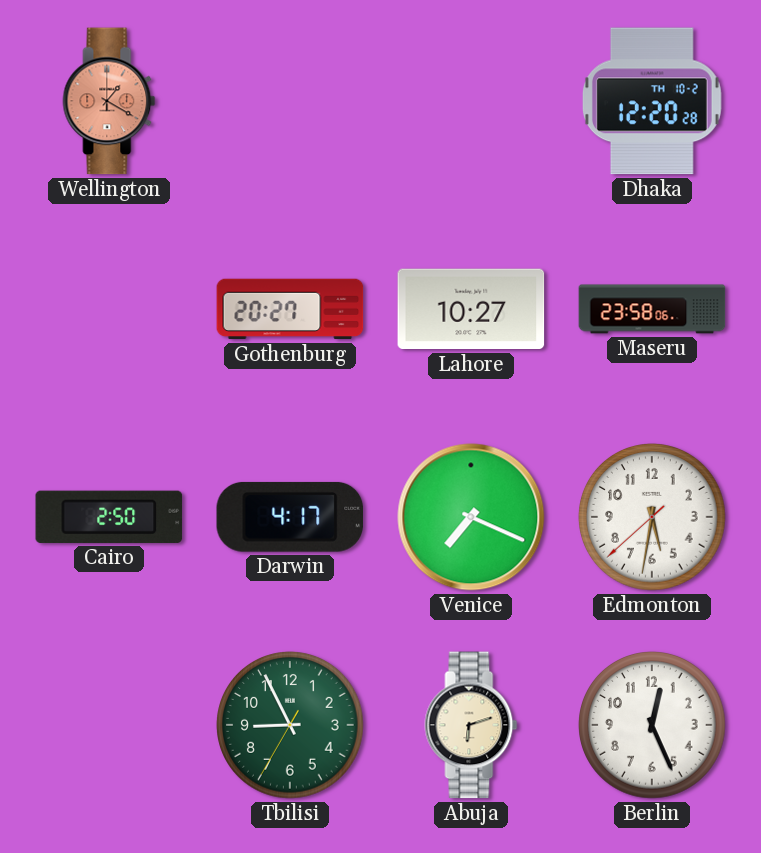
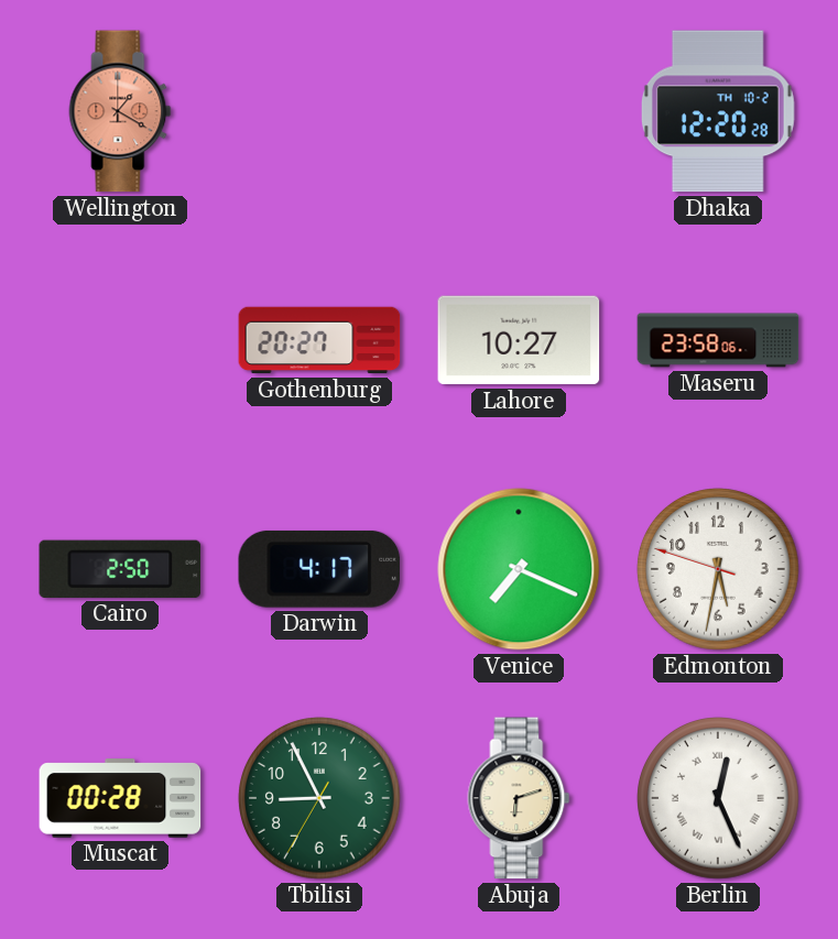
Edmonton: 5:31:38 -> 5:31:48 (718, 569)
Muscat: none -> 00:28 (120, 798)
Berlin numerals: Arabic -> Roman (718, 798)
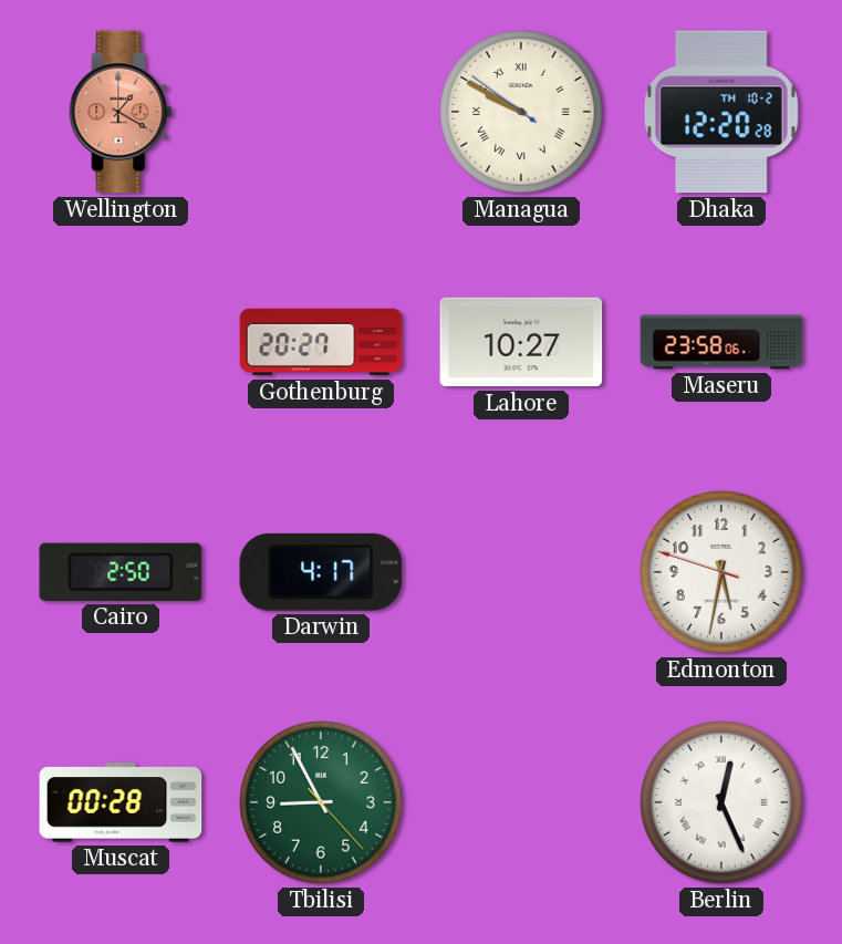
Managua: none -> 9:49 (521, 112)
Venice: 7:19 -> none (519, 569)
Tbilisi: 8:55:35 -> 8:55:23 (321, 802)
Abuja: 6:12 -> none (519, 798)
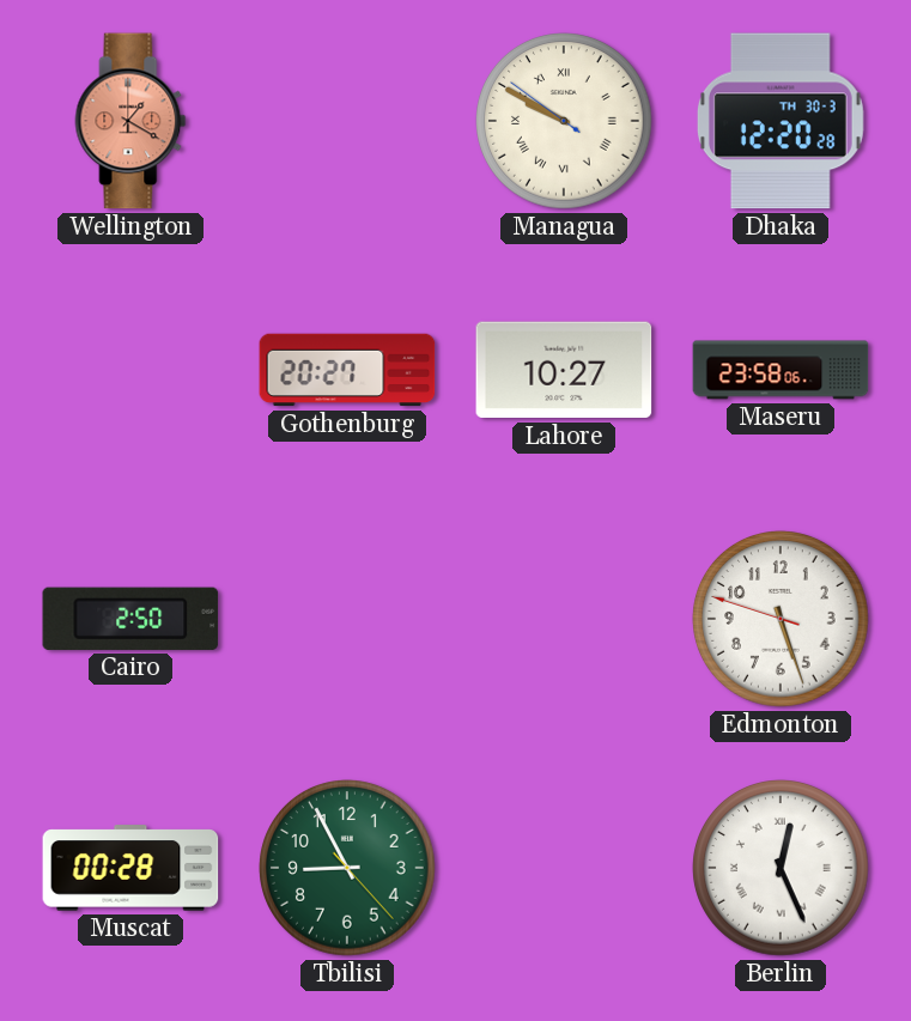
Dhaka date: TH 10-2 -> TH 30-3 (781, 121)
Darwin: 4:17 -> none (321, 572)
Edmonton: 5:31 -> 5:26 (781, 619)
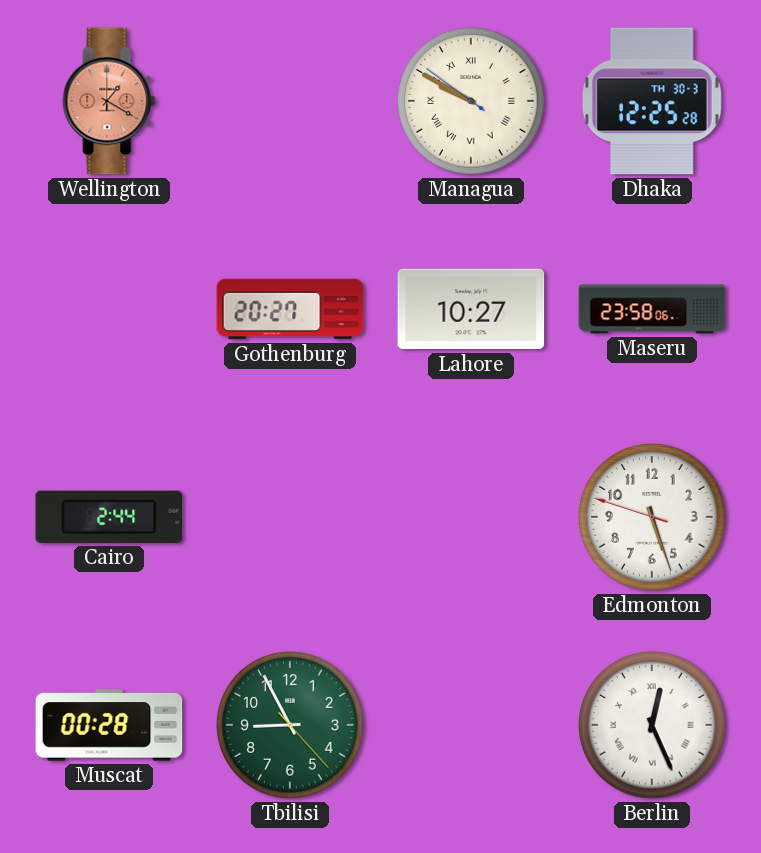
Dhaka: 12:20 -> 12:25 (652, 101)
Cairo: 2:50 -> 2:44 (109, 517)
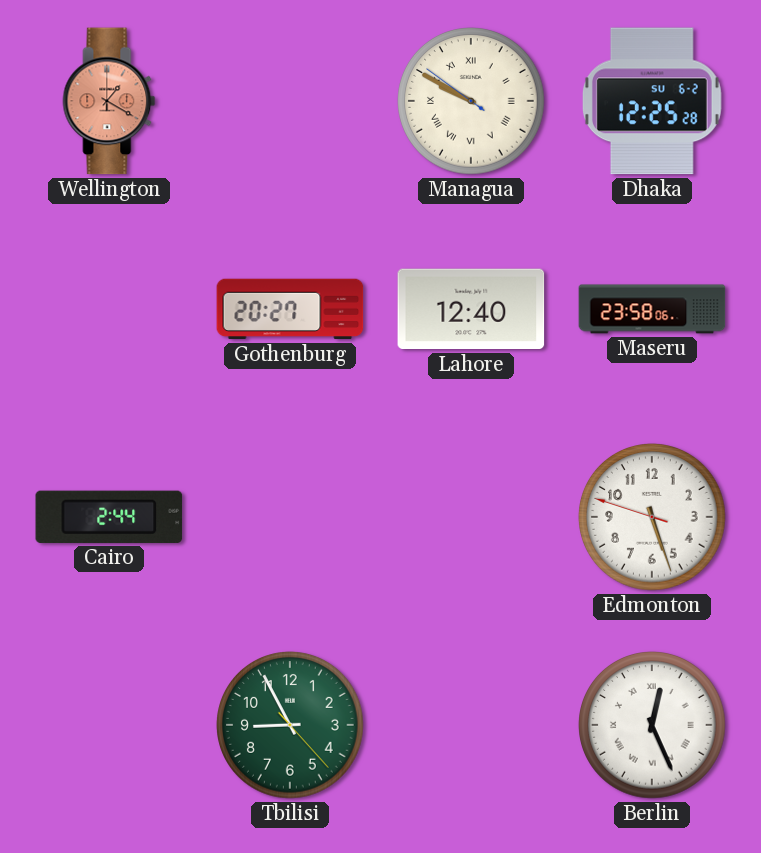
Dhaka date: TH 30-3 -> SU 6-2 (652, 101)
Lahore: 10:27 -> 12:40 (471, 309)
Muscat: 00:28 -> none (109, 725)
